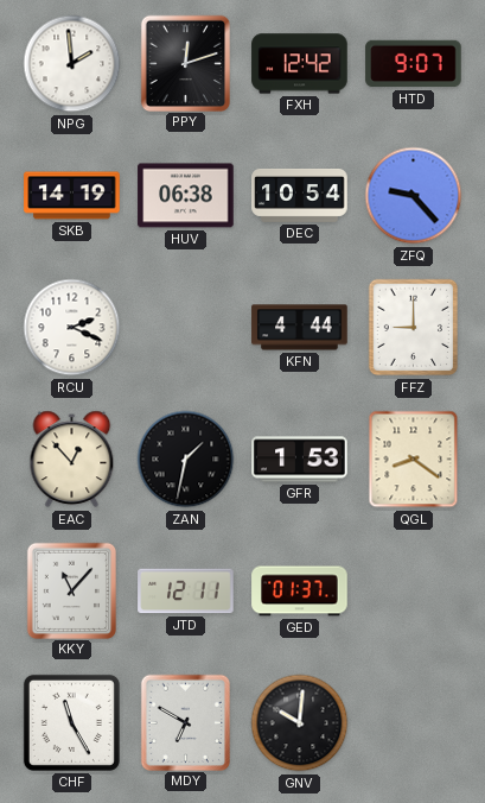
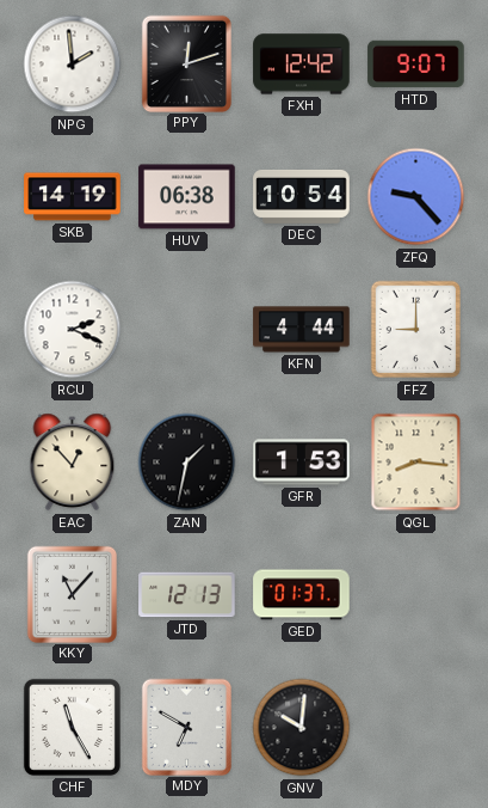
QGL: 8:21 -> 8:16 (416, 463)
JTD: 12:11 -> 12:13 (187, 595)
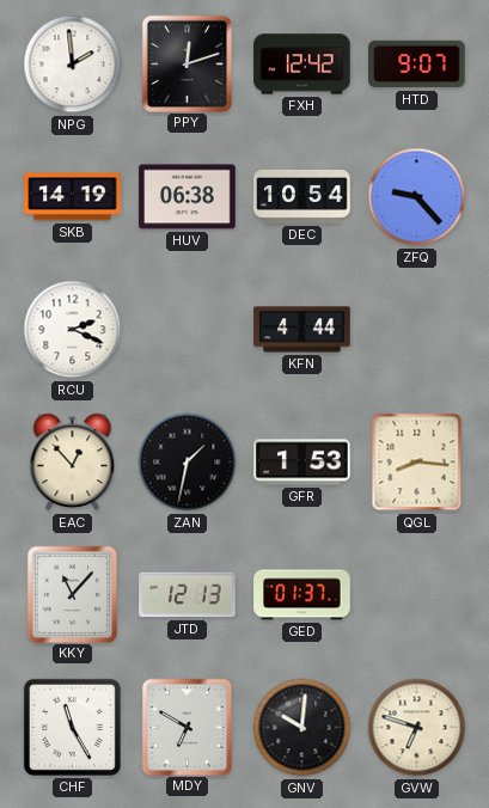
FFZ: 9:00 -> none (416, 330)
GVW: none -> 6:48 (417, 728)
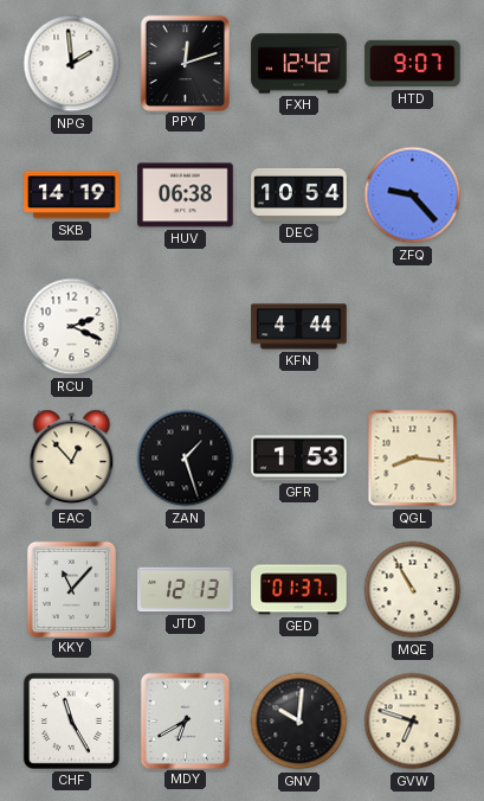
ZAN: 1:32 -> 1:27 (186, 459)
MQE: none -> 10:55 (413, 590)
MDY: 6:50 -> 6:40 (185, 720)
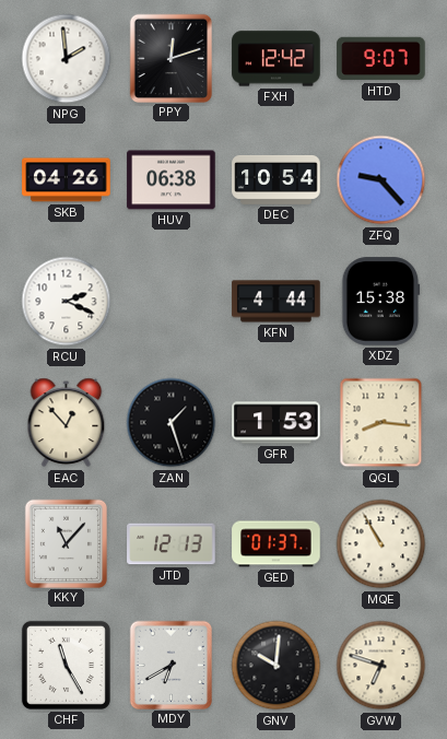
SKB: 14:19 -> 04:26 (67, 180)
XDZ: none -> 15:38 (381, 302)
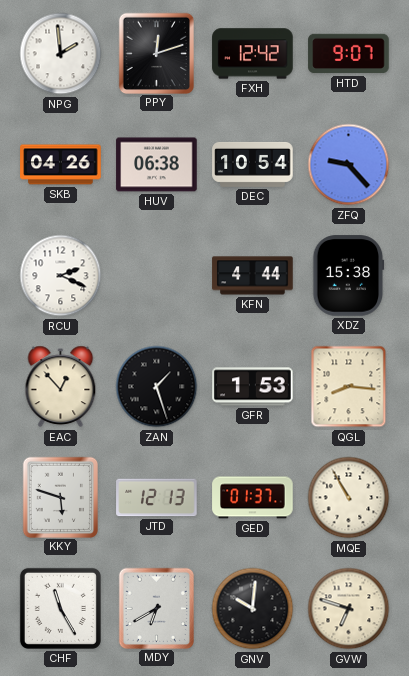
KKY: 11:07 -> 5:48 (60, 497)
